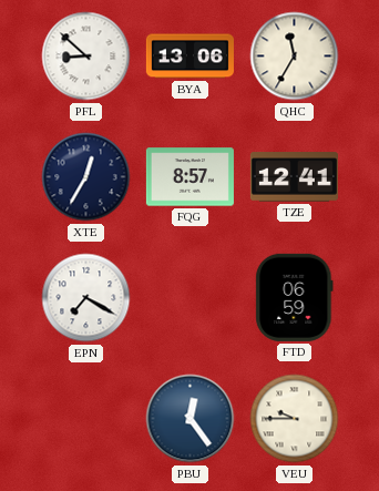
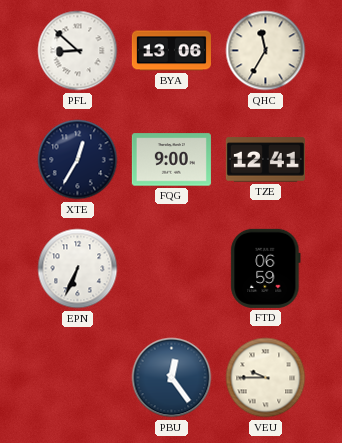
FQG: 8:57 -> 9:00 (171, 160)
EPN: 7:20 -> 6:34 (78, 269)
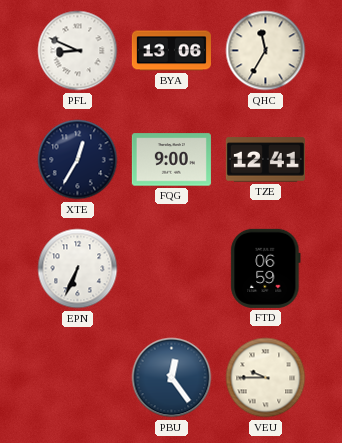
PFL: 8:52 -> 8:49 (78, 51)
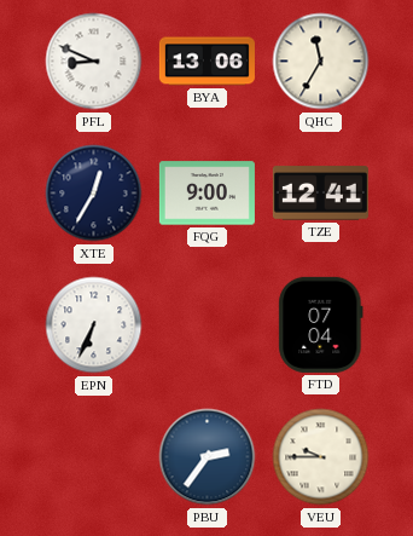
FTD: 06:59 -> 07:04 (321, 324)
PBU: 12:24 -> 2:36 (208, 457)
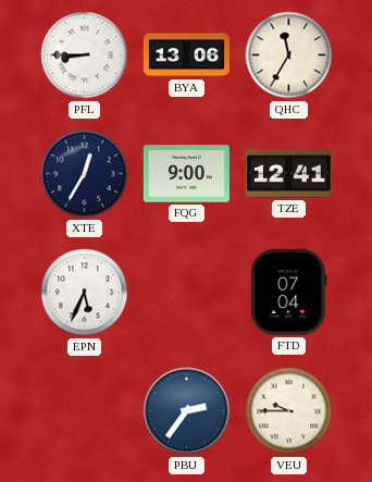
PFL: 8:49 -> 8:45 (85, 55)
EPN: 6:34 -> 5:34 (85, 293)
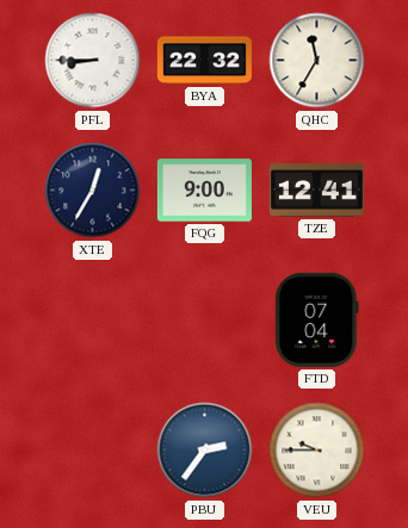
BYA: 13:06 -> 22:32 (204, 61)
EPN: 5:34 -> none (85, 293)
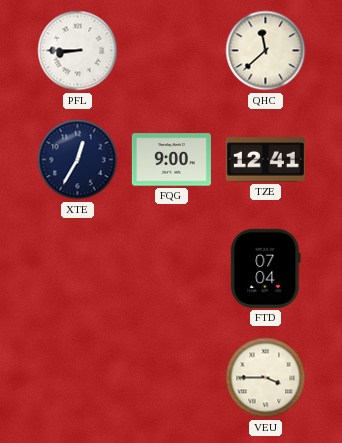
BYA: 22:32 -> none (204, 61)
QHC: 11:35 -> 11:38 (266, 51)
PBU: 2:36 -> none (205, 451)
VEU: 9:45 -> 3:45 (266, 378)
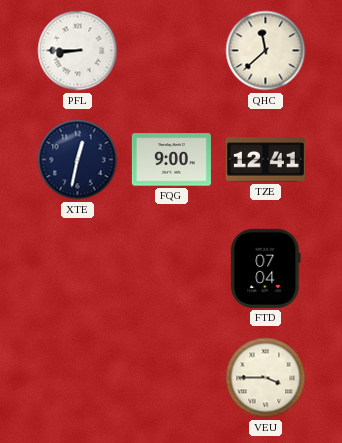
XTE: 12:35 -> 12:32 (78, 160)
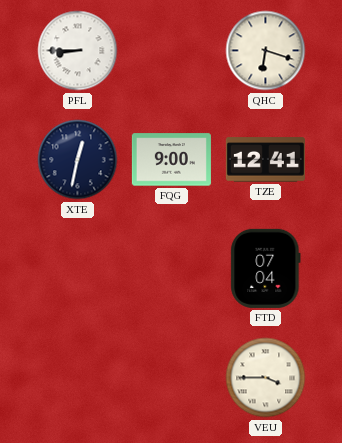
QHC: 11:38 -> 6:18 (266, 51)
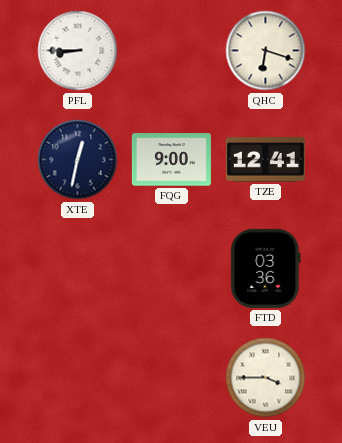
FTD: 07:04 -> 03:36 (266, 268)
